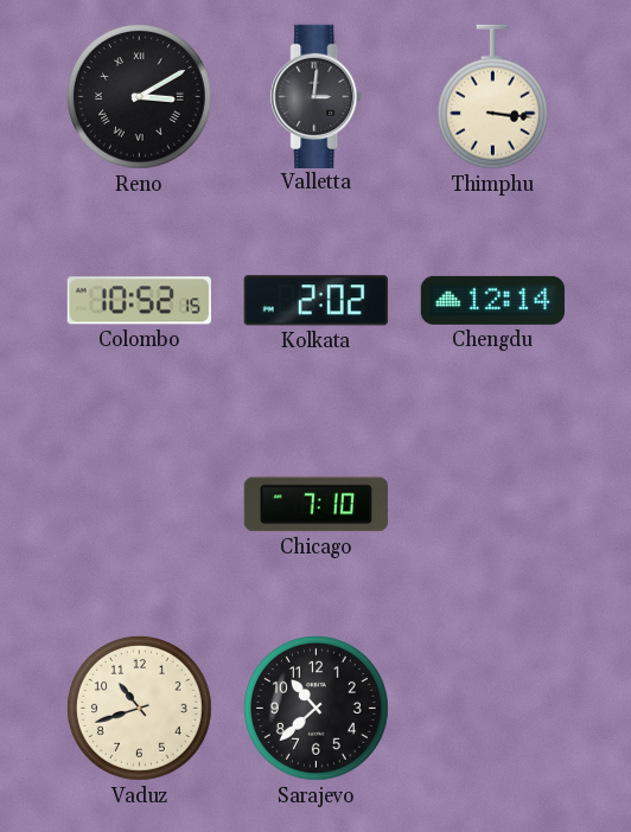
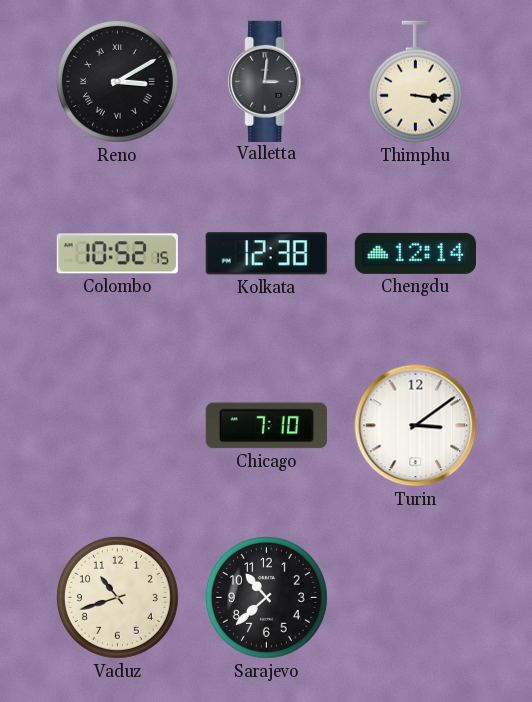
Kolkata: 2:02 -> 12:38 (266, 254)
Turin: none -> 3:09 (416, 426)
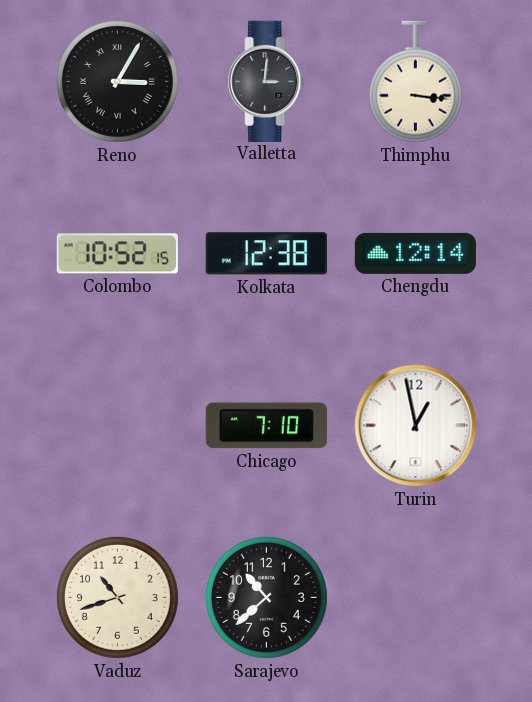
Reno: 3:10 -> 3:05 (117, 81)
Turin: 3:09 -> 12:58 (416, 426)
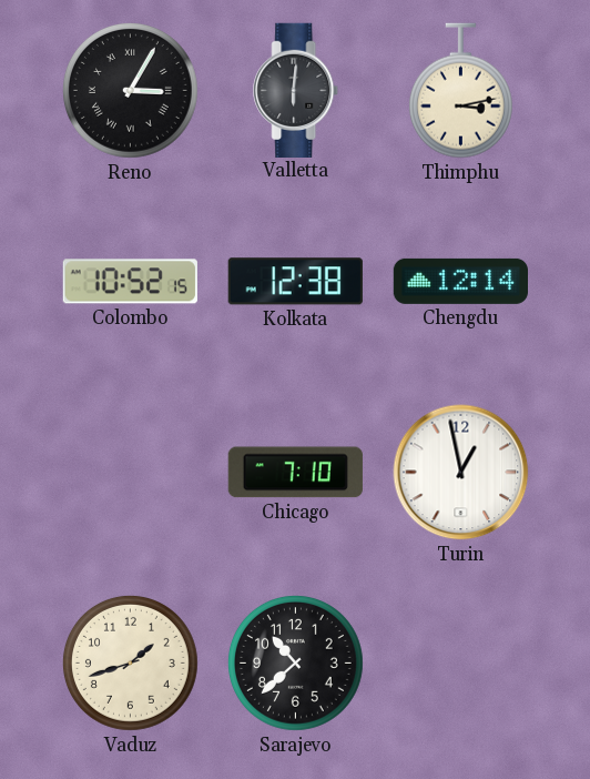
Valletta: 3:01 -> 6:01 (296, 90)
Thimphu: 3:16 -> 3:13 (460, 91)
Vaduz: 10:42 -> 1:42 (130, 662)
